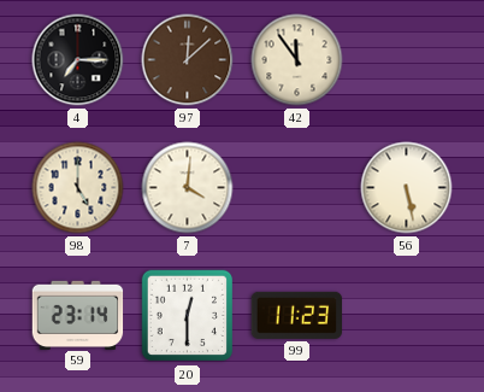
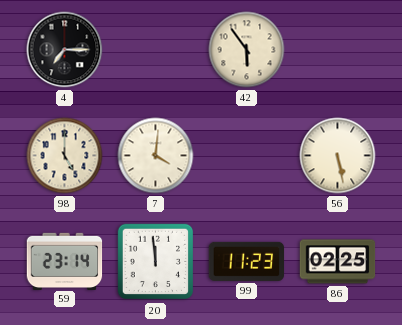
97: 12:08 -> none (188, 60)
42: 11:54 -> 5:54 (247, 50)
20: 12:30 -> 11:59 (156, 262)
86: none -> 02:25 (338, 262)
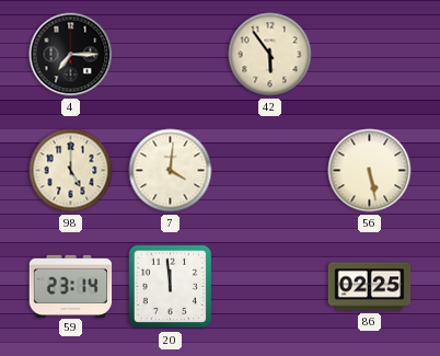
99: 11:23 -> none (247, 261)
